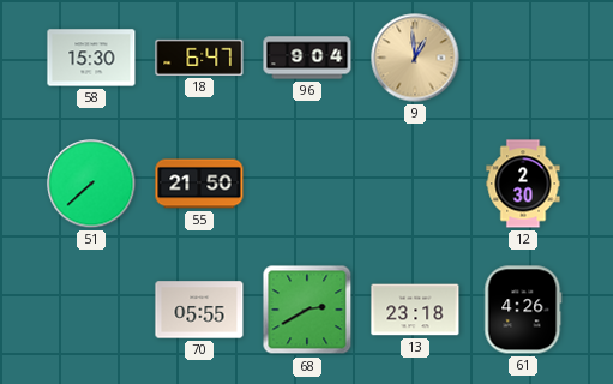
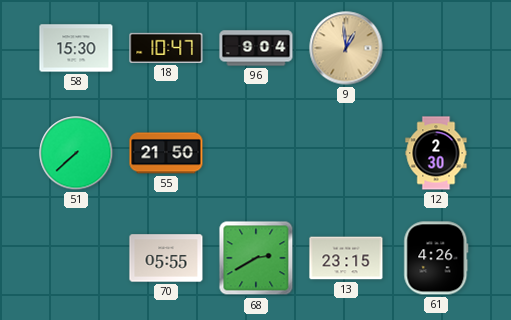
18: 6:47 -> 10:47 (166, 48)
13: 23:18 -> 23:15 (346, 258)
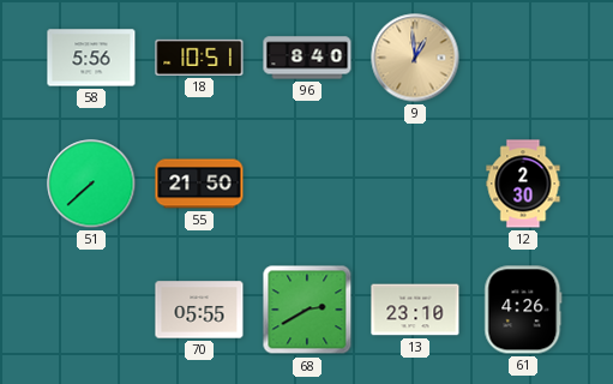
58: 15:30 -> 5:56 (91, 58)
18: 10:47 -> 10:51 (199, 58)
96: 9:04 -> 8:40 (307, 58)
13: 23:15 -> 23:10 (415, 310)
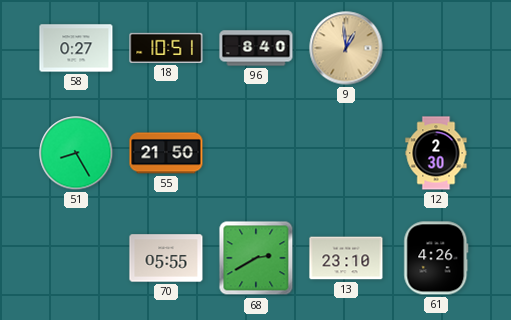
58: 5:56 -> 0:27 (76, 48)
51: 7:38 -> 8:25 (76, 153)
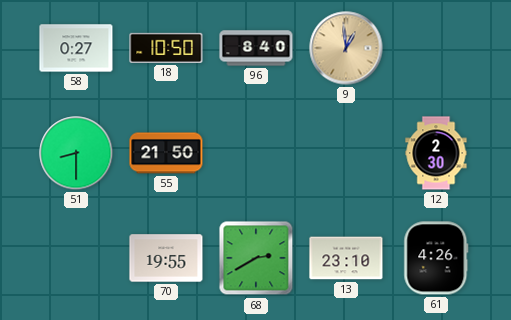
18: 10:51 -> 10:50 (166, 48)
51: 8:25 -> 8:30 (76, 153)
70: 05:55 -> 19:55 (166, 258)
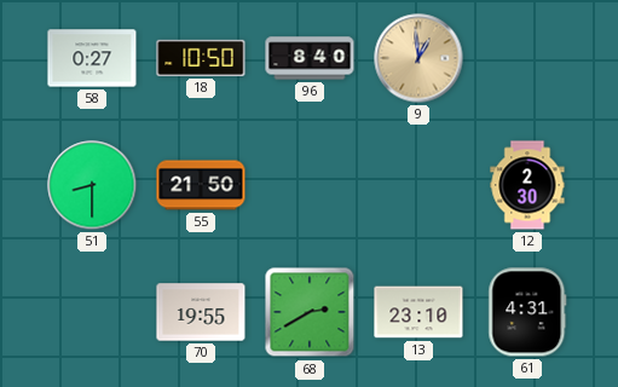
61: 4:26 -> 4:31 (527, 312)
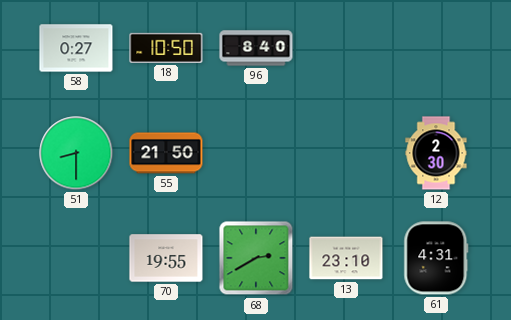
9: 12:59 -> none (418, 58)
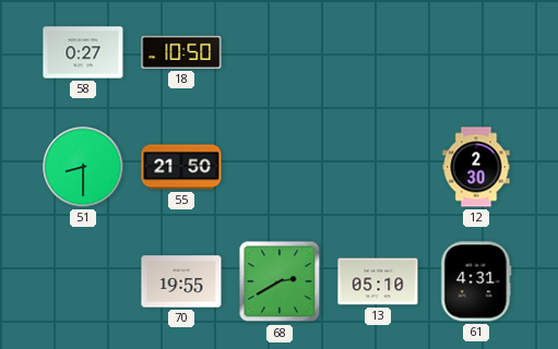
96: 8:40 -> none (256, 48)
13: 23:10 -> 05:10 (378, 281)
